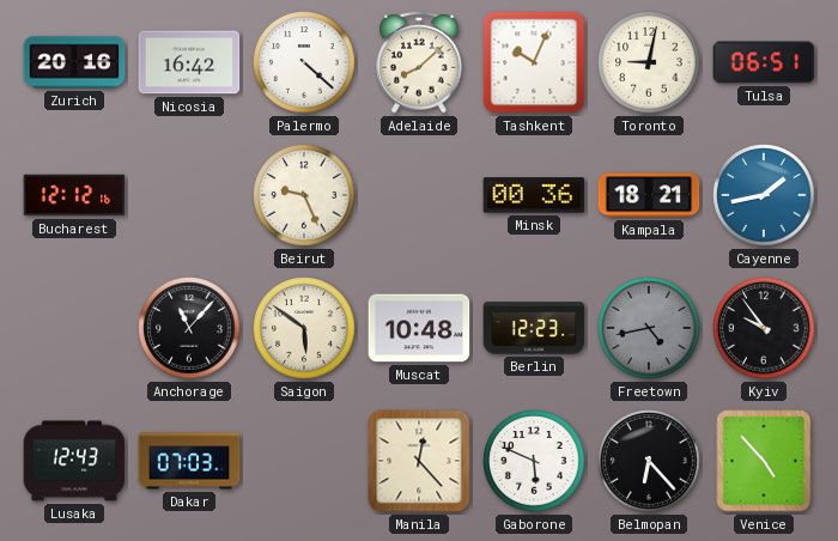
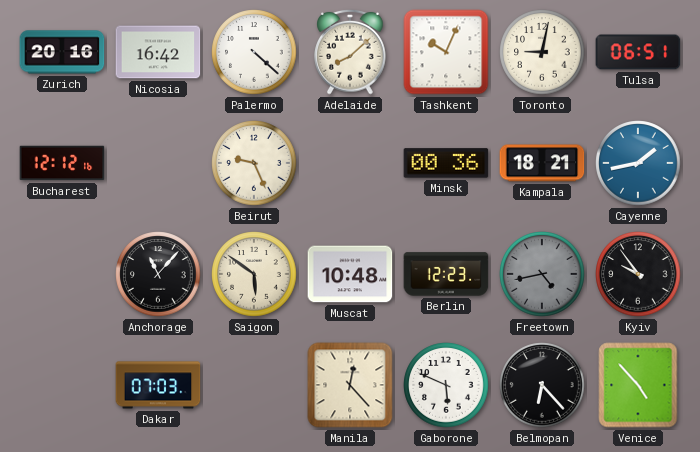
Lusaka: 12:43 -> none (74, 461)
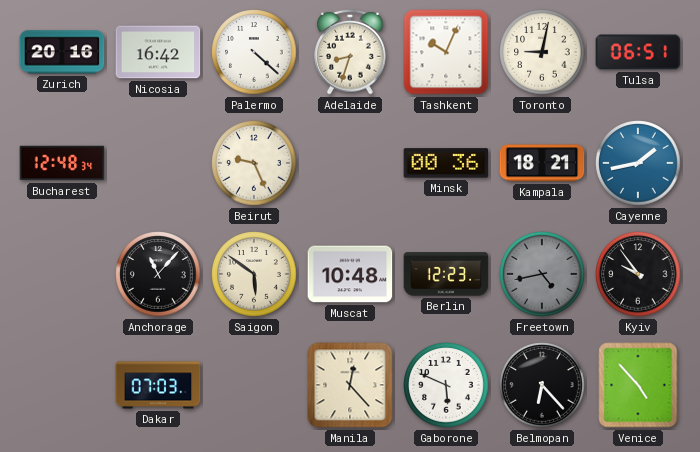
Adelaide: 8:08 -> 8:33 (350, 52)
Bucharest: 12:12 -> 12:48 (62, 163)
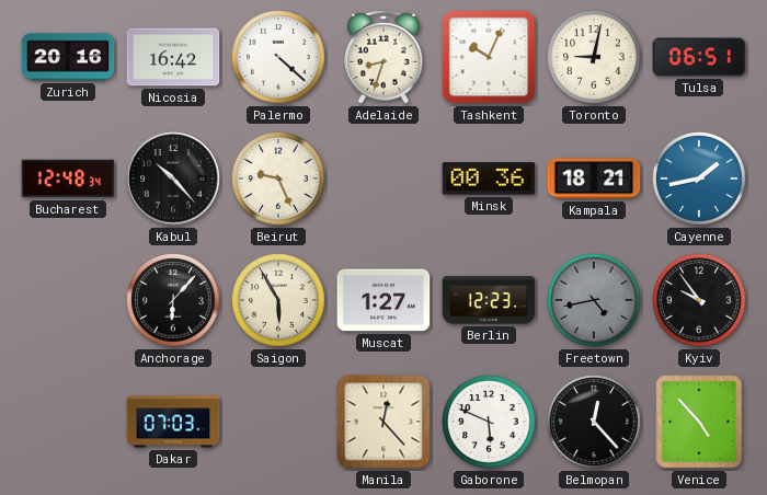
Kabul: none -> 10:23 (173, 179)
Anchorage: 11:07 -> 6:07 (173, 300)
Saigon: 5:51 -> 5:55 (278, 300)
Muscat: 10:48 -> 1:27 (383, 300)
Belmopan: 6:23 -> 12:23 (594, 422)
